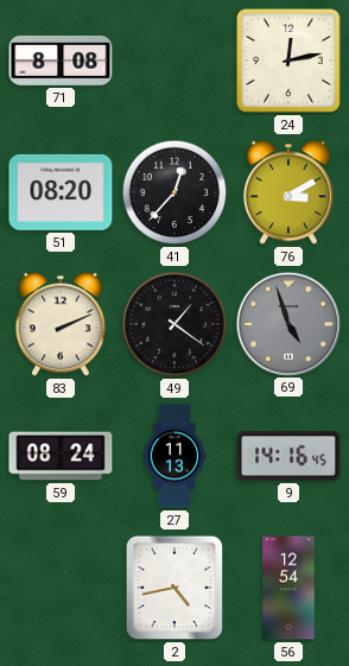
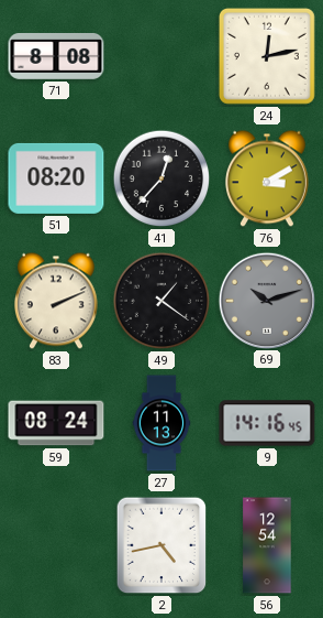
69: 4:57 -> 10:12 (266, 300)
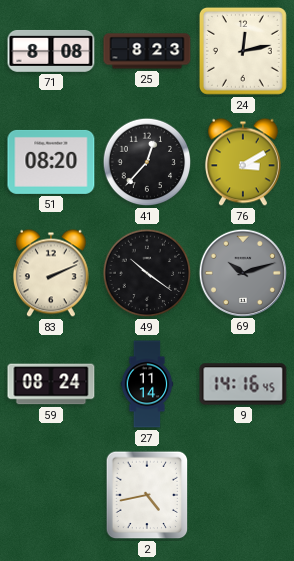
25: none -> 8:23 (147, 51)
49: 1:21 -> 10:21 (147, 273)
27: 11:13 -> 11:14 (147, 384)
56: 12:54 -> none (267, 545)
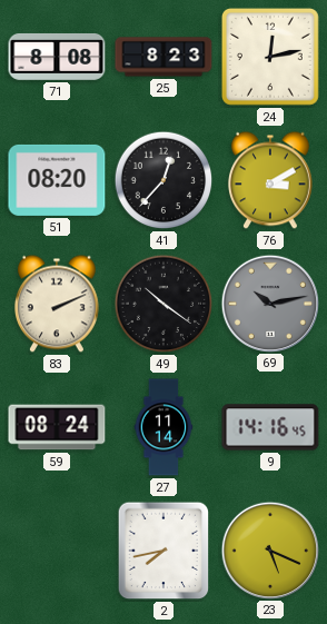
69: 10:12 -> 10:13 (269, 303)
2: 4:43 -> 7:43 (163, 551)
23: none -> 5:19 (269, 549)
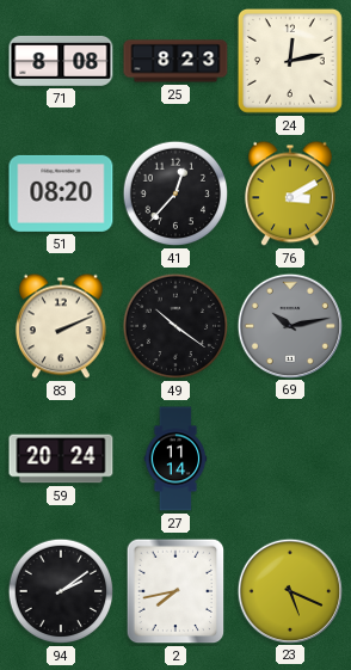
59: 08:24 -> 20:24 (61, 459)
9: 14:16 -> none (270, 427)
94: none -> 2:09 (61, 591)
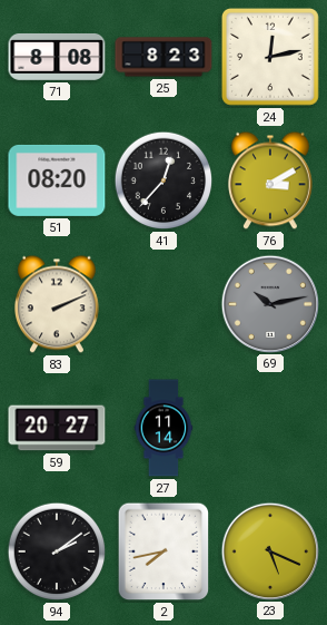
49: 10:21 -> none (176, 326)
59: 20:24 -> 20:27 (57, 428)
